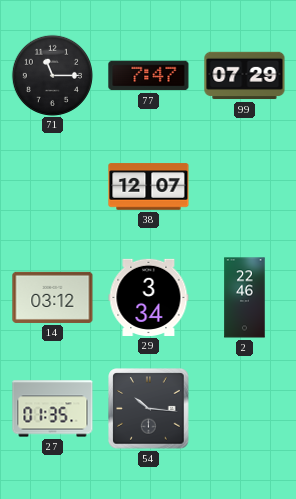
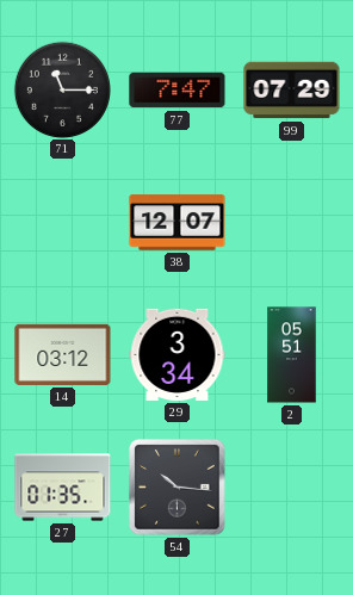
2: 22:46 -> 05:51 (292, 355)
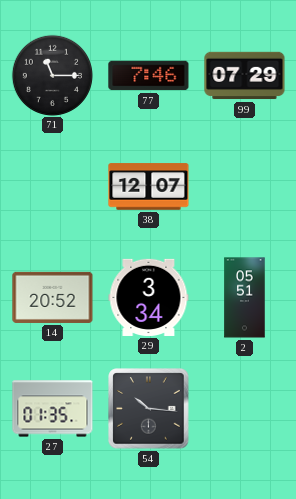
77: 7:47 -> 7:46 (149, 76)
14: 03:12 -> 20:52 (53, 297)
